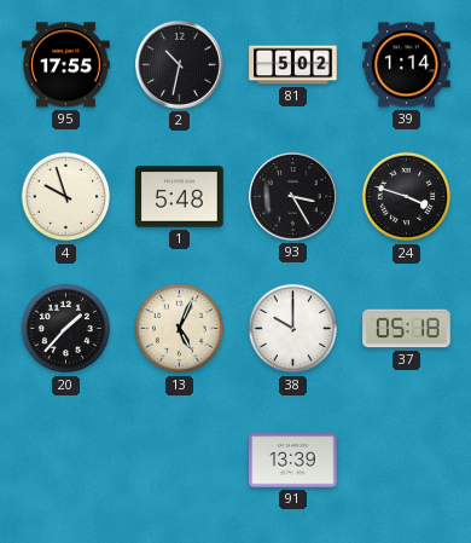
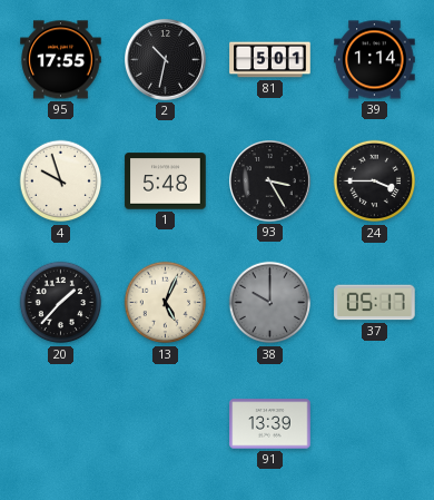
81: 5:02 -> 5:01 (270, 60)
24: 3:48 -> 3:45 (375, 182)
38 dial: white -> grey (270, 303)
37: 05:18 -> 05:17 (375, 303)
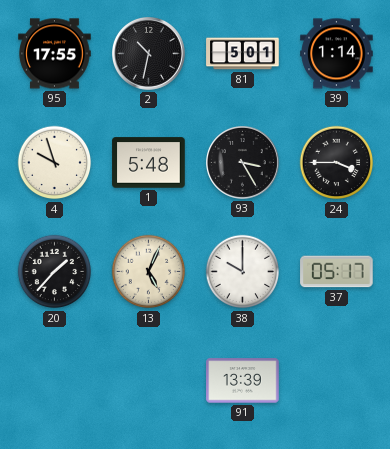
38 dial: grey -> white (243, 272)
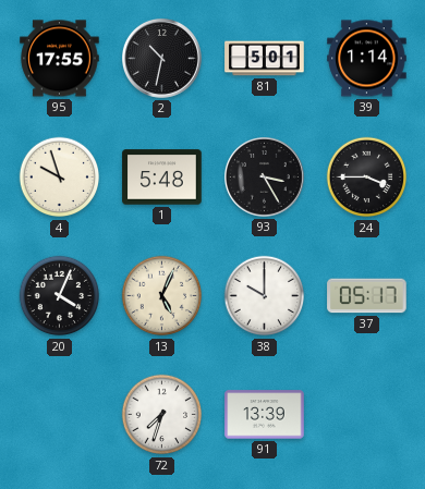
20: 1:37 -> 4:04 (60, 296)
72: none -> 7:33 (162, 415)
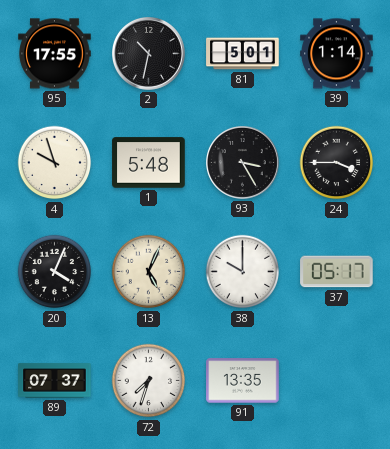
89: none -> 07:37 (55, 381)
91: 13:39 -> 13:35 (243, 381)
